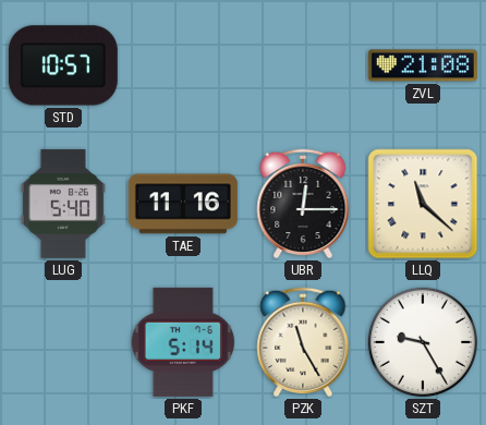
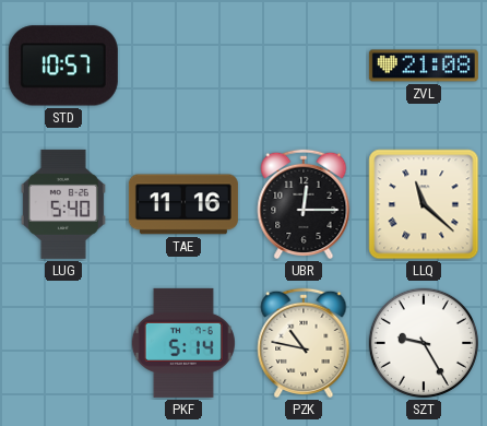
PZK: 11:25 -> 10:47 (304, 343)
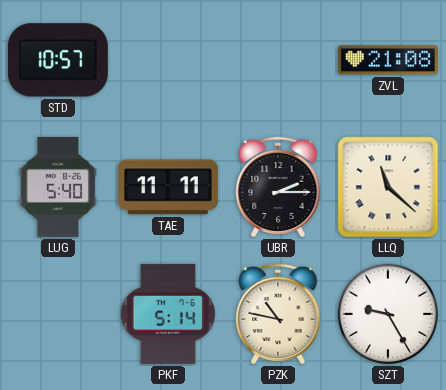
TAE: 11:16 -> 11:11 (168, 187)
UBR: 12:15 -> 2:15 (278, 187)
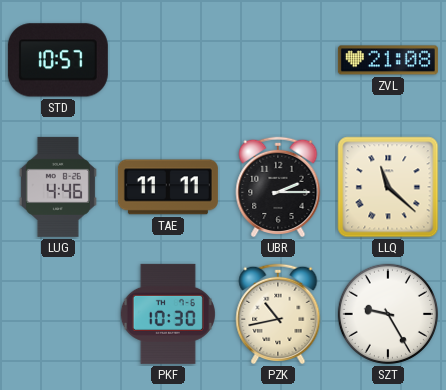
LUG: 5:40 -> 4:46 (58, 187)
PKF: 5:14 -> 10:30 (168, 314)
PZK: 10:47 -> 10:43 (278, 314)
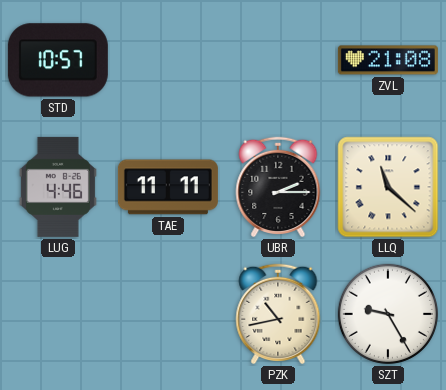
PKF: 10:30 -> none (168, 314)
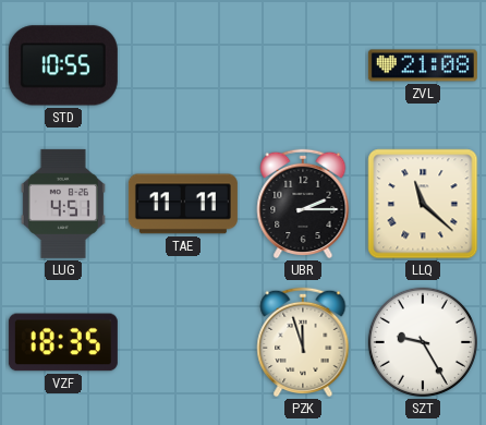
STD: 10:57 -> 10:55 (63, 65)
LUG: 4:46 -> 4:51 (63, 204)
VZF: none -> 18:35 (63, 342)
PZK: 10:43 -> 11:57 (303, 342)
